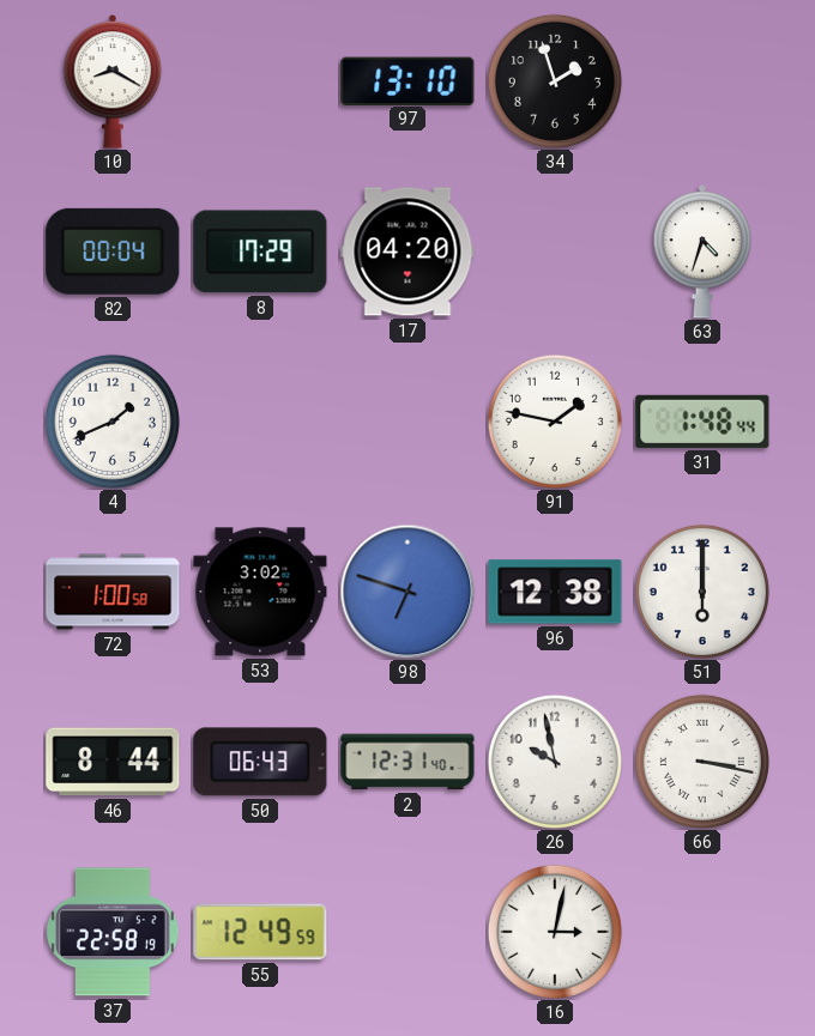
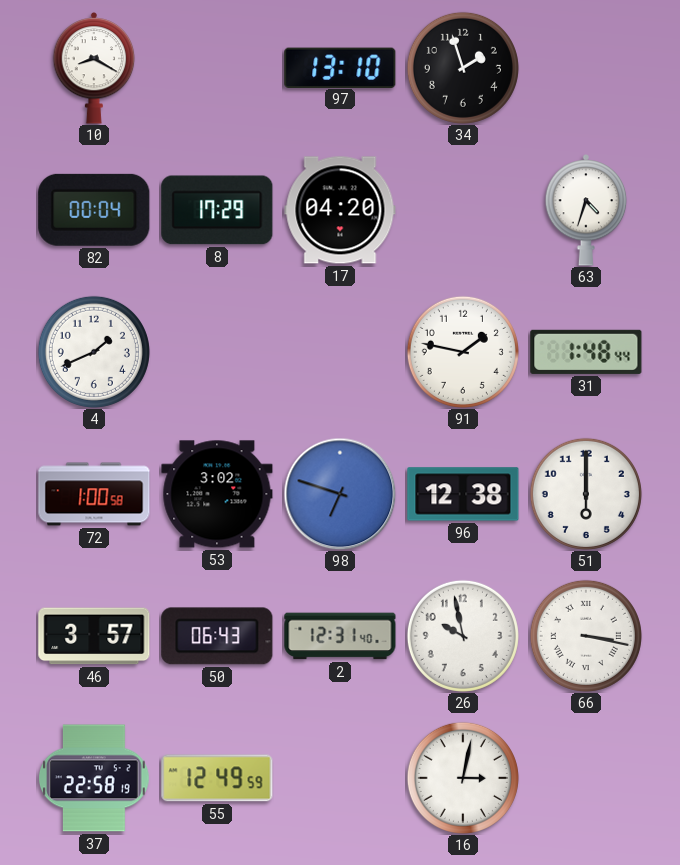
46: 8:44 -> 3:57 (94, 636)
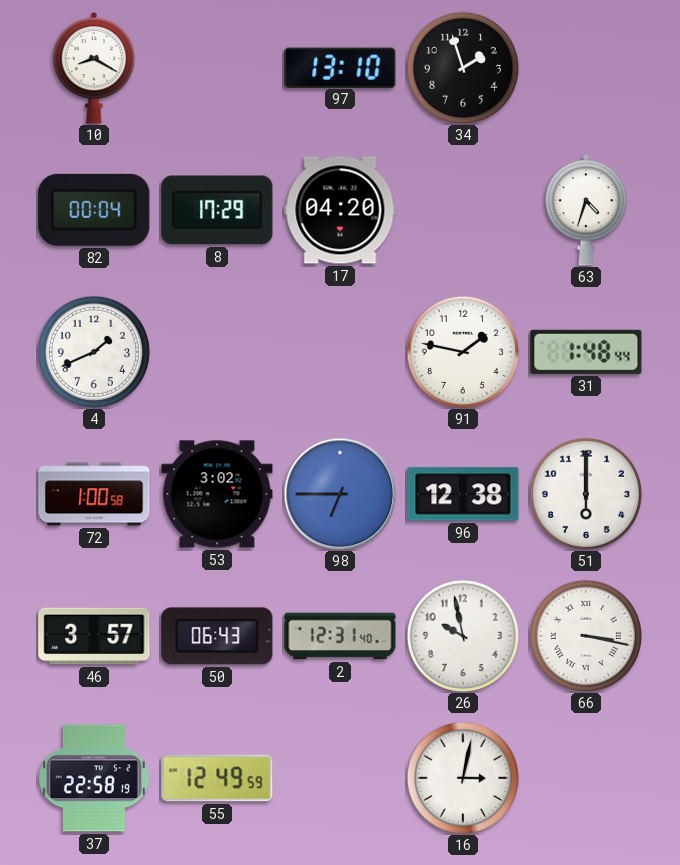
98: 6:48 -> 6:45 (340, 494)
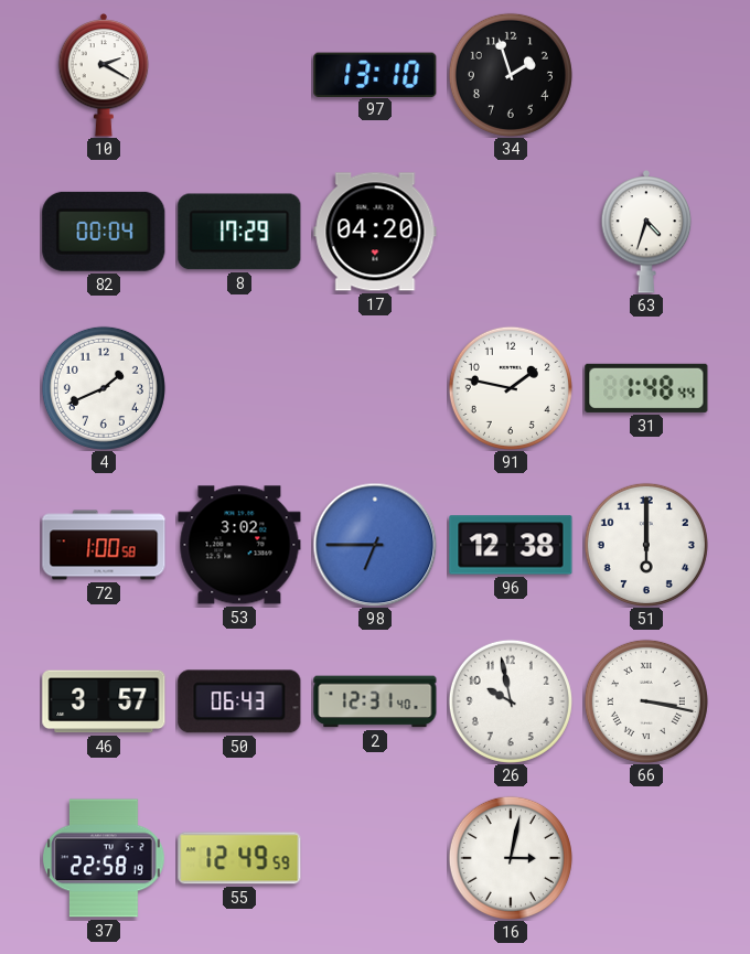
10: 8:20 -> 2:20 (104, 75)
